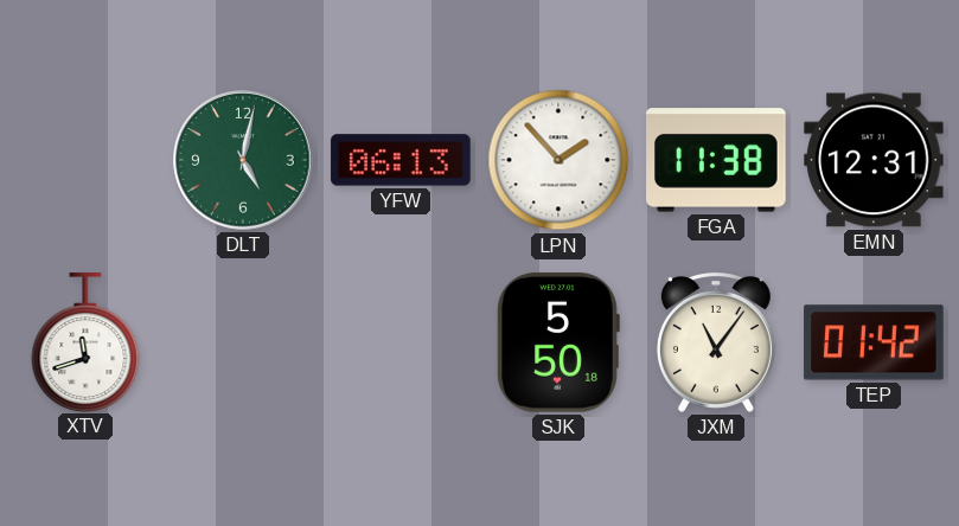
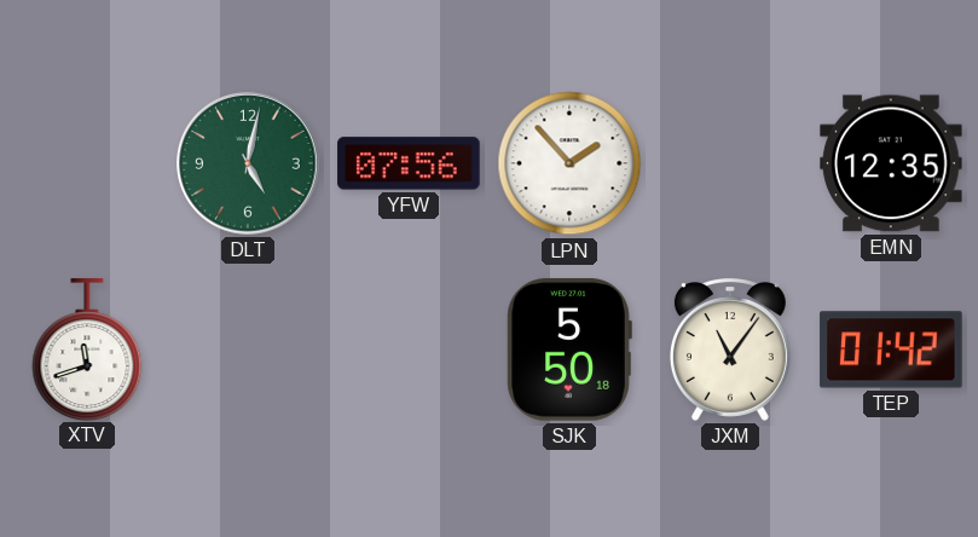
YFW: 06:13 -> 07:56 (409, 163)
FGA: 11:38 -> none (716, 160)
EMN: 12:31 -> 12:35 (891, 163)
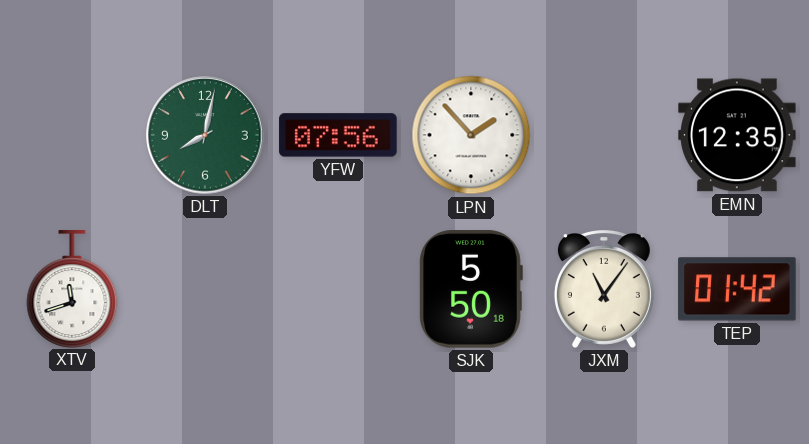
DLT: 5:02 -> 8:02 (205, 135)
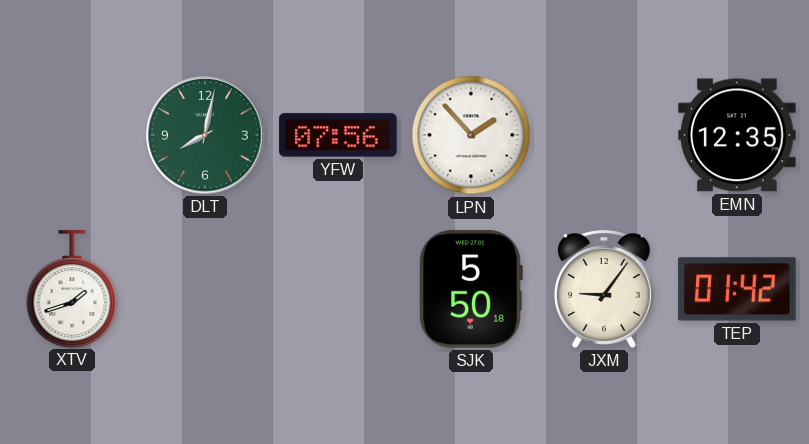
XTV: 11:42 -> 1:42 (72, 289)
JXM: 11:06 -> 9:06 (604, 290)
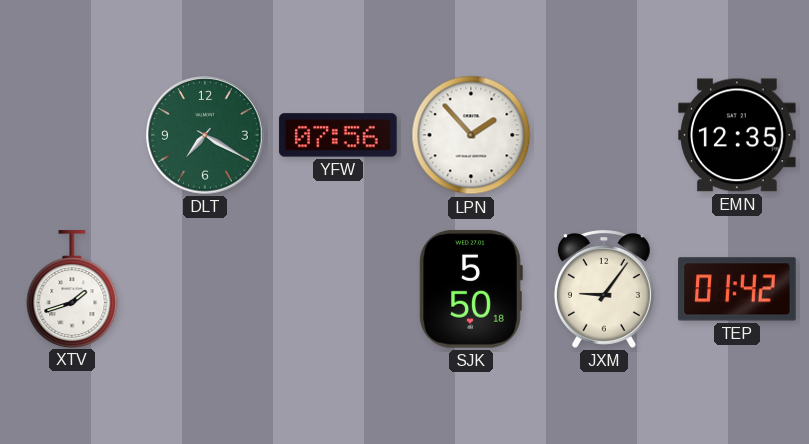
DLT: 8:02 -> 7:20 (205, 135)
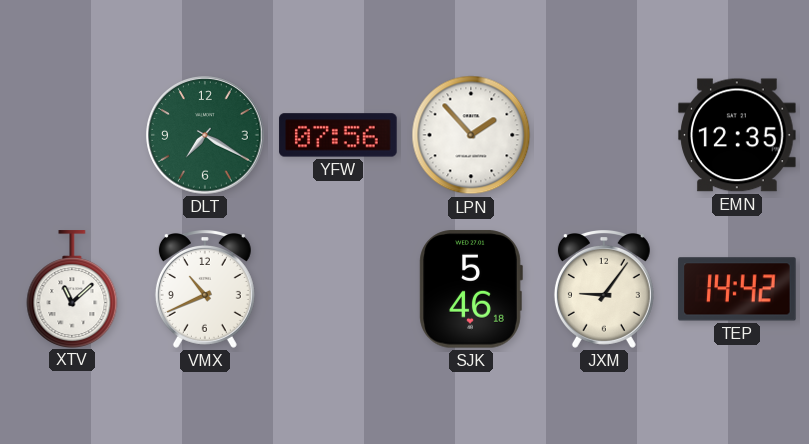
XTV: 1:42 -> 11:08 (72, 289)
VMX: none -> 10:41 (205, 290)
SJK: 5:50 -> 5:46 (471, 289)
TEP: 01:42 -> 14:42 (737, 289)
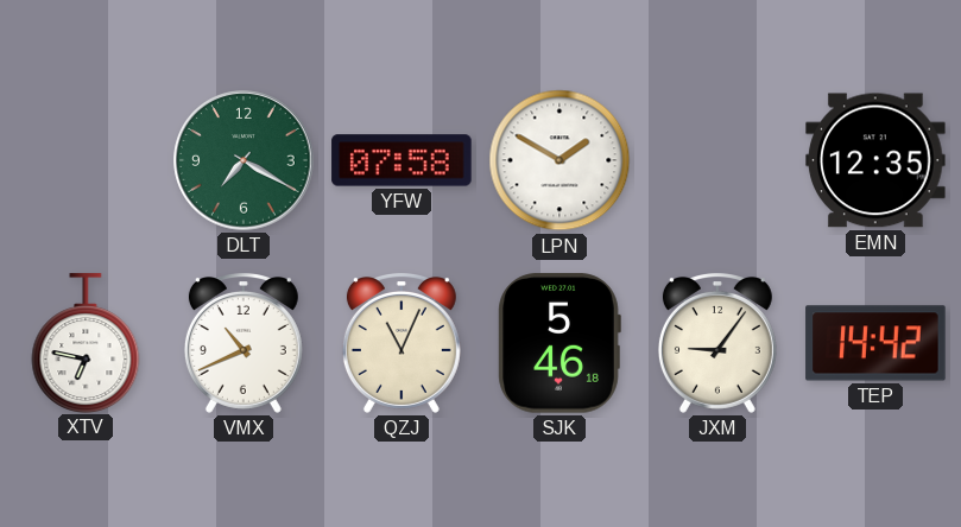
YFW: 07:56 -> 07:58 (402, 160)
LPN: 1:53 -> 1:50 (559, 160)
XTV: 11:08 -> 6:47 (86, 343)
QZJ: none -> 11:04 (402, 344)
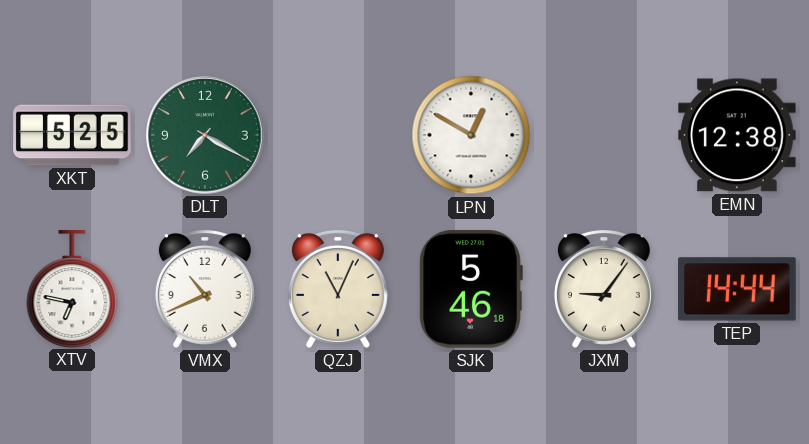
XKT: none -> 5:25 (72, 135)
YFW: 07:58 -> none (402, 160)
LPN: 1:50 -> 12:50 (471, 135)
EMN: 12:35 -> 12:38 (737, 135)
TEP: 14:42 -> 14:44 (737, 289)
